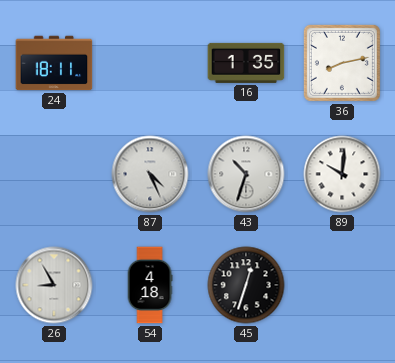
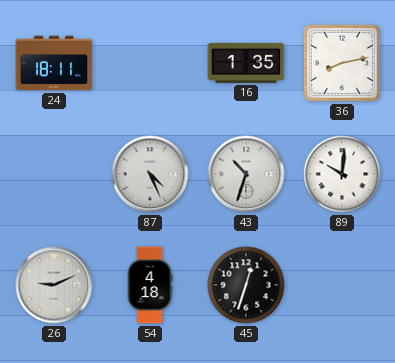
26: 8:55 -> 9:11 (54, 285)
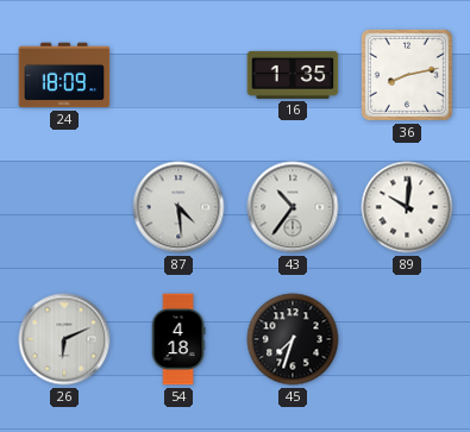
24: 18:11 -> 18:09 (64, 75)
87: 4:26 -> 4:29 (178, 207)
43: 10:33 -> 10:36 (293, 207)
26: 9:11 -> 6:11 (64, 339)
45: 12:33 -> 7:33 (293, 339)
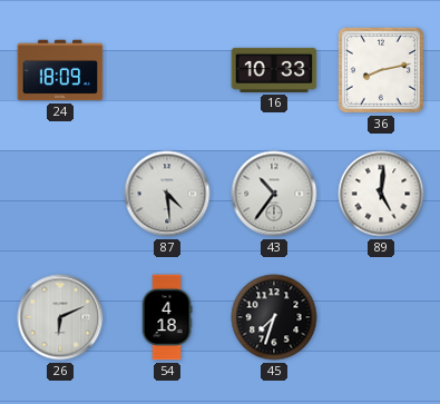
16: 1:35 -> 10:33 (274, 70)
89: 10:01 -> 5:01 (381, 194)
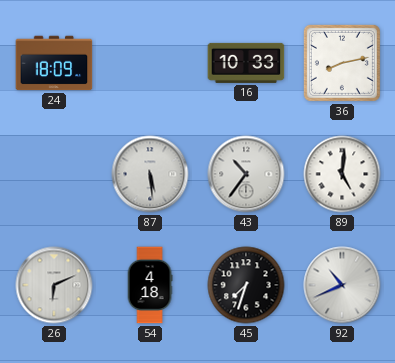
87: 4:29 -> 5:29 (150, 174)
92: none -> 10:41 (342, 285)
